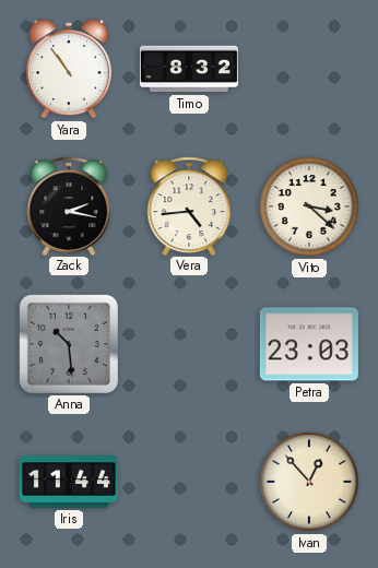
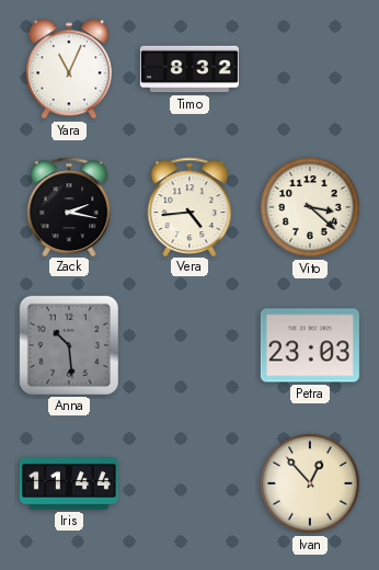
Yara: 10:54 -> 11:04 (69, 69)
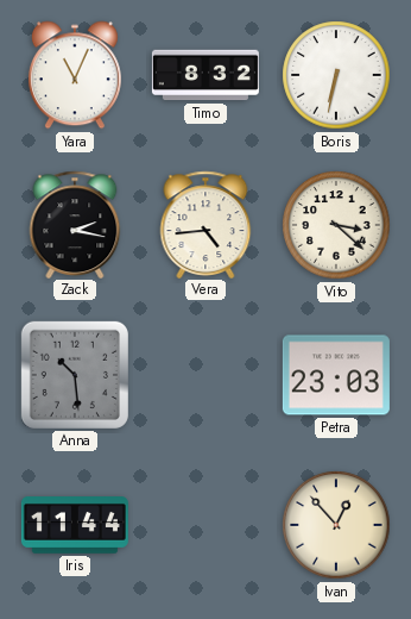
Boris: none -> 6:32 (336, 75)
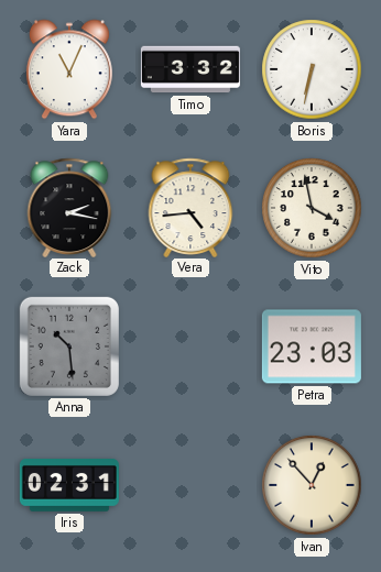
Timo: 8:32 -> 3:32 (190, 69)
Vito: 3:22 -> 3:58 (312, 208)
Iris: 11:44 -> 02:31 (69, 486)
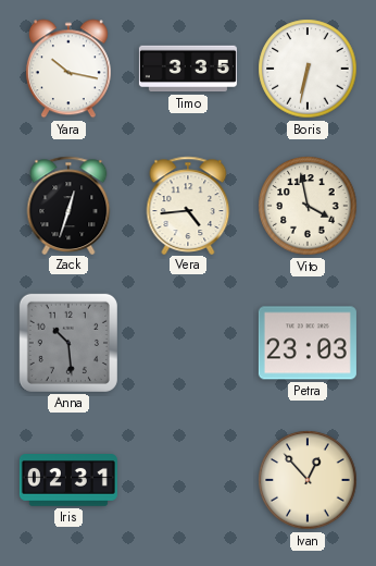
Yara: 11:04 -> 10:17 (68, 69)
Timo: 3:32 -> 3:35 (188, 69)
Zack: 2:17 -> 12:33 (68, 205)
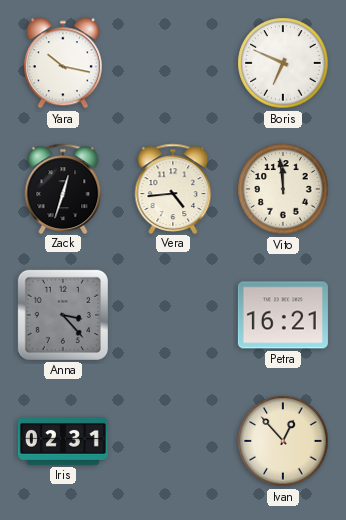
Timo: 3:35 -> none (188, 69)
Boris: 6:32 -> 6:49 (283, 63)
Vito: 3:58 -> 11:59 (283, 189)
Anna: 10:29 -> 3:23 (63, 315)
Petra: 23:03 -> 16:21 (283, 315)
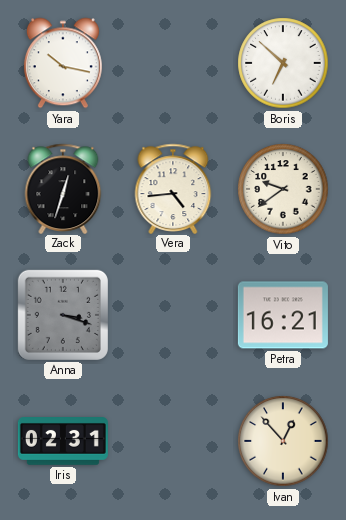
Boris: 6:49 -> 6:52 (283, 63)
Vito: 11:59 -> 9:39 (283, 189)
Anna: 3:23 -> 3:18 (63, 315)
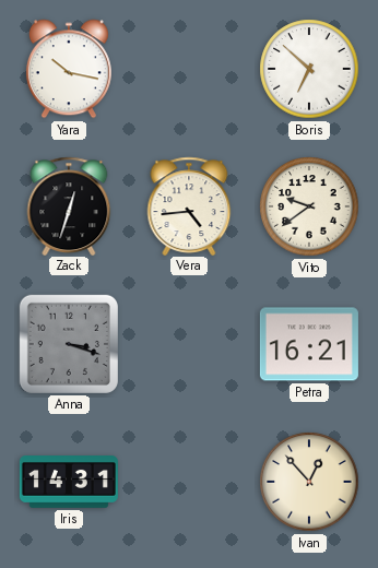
Iris: 02:31 -> 14:31 (69, 483)
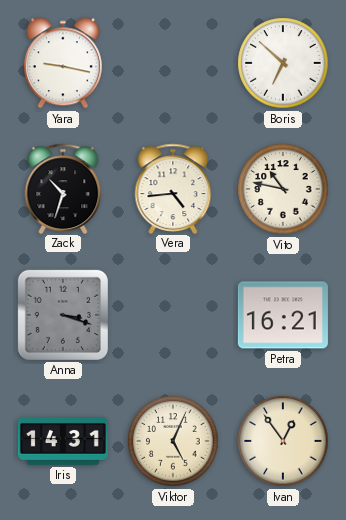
Yara: 10:17 -> 9:17 (63, 63)
Zack: 12:33 -> 10:33 (63, 188)
Vito: 9:39 -> 10:47 (283, 189)
Viktor: none -> 5:04 (173, 441)
Ivan: 12:53 -> 12:54 (283, 441)
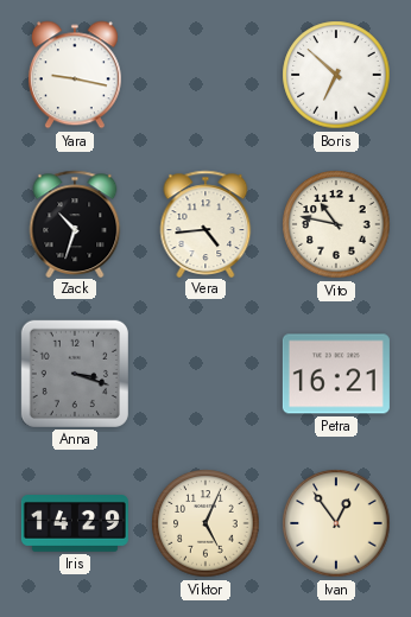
Iris: 14:31 -> 14:29 (75, 524)
